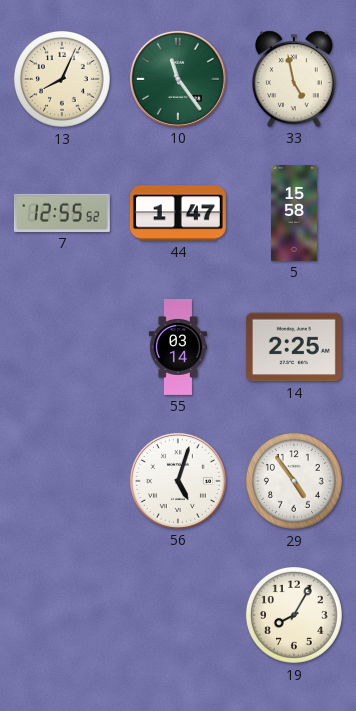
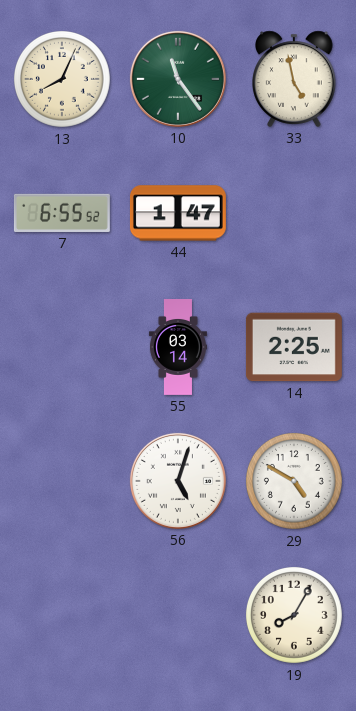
7: 12:55 -> 6:55 (62, 213)
5: 15:58 -> none (295, 213)
29: 4:54 -> 4:50 (294, 481)
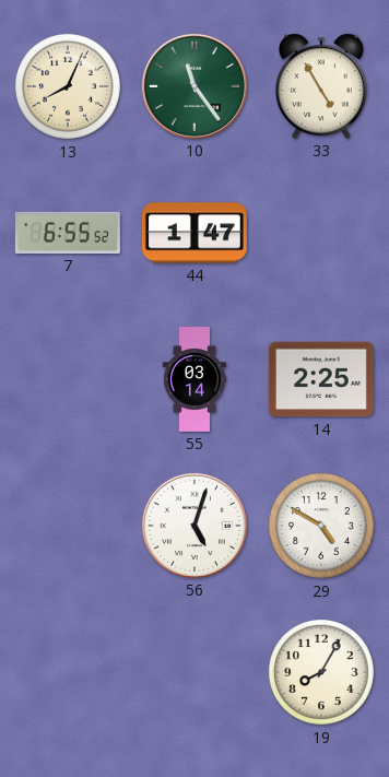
33: 4:58 -> 4:55 (321, 86)
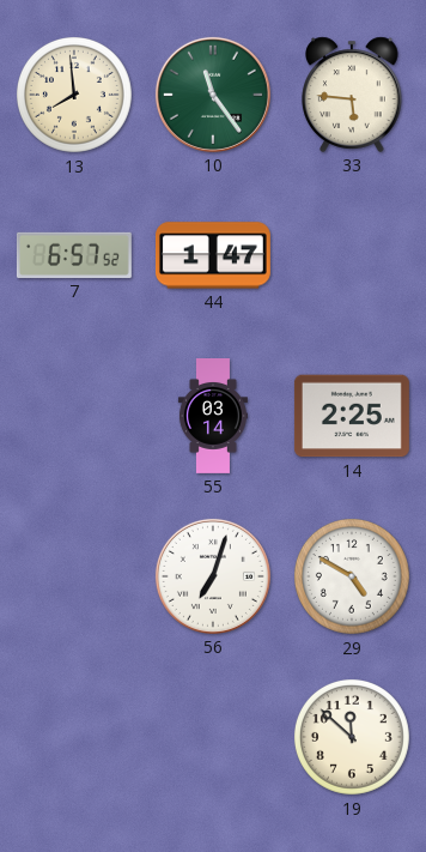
13: 8:04 -> 7:59 (74, 95)
33: 4:55 -> 5:46 (352, 95)
7: 6:55 -> 6:57 (74, 255)
56: 5:03 -> 7:03 (213, 576)
19: 8:05 -> 11:52 (352, 737)
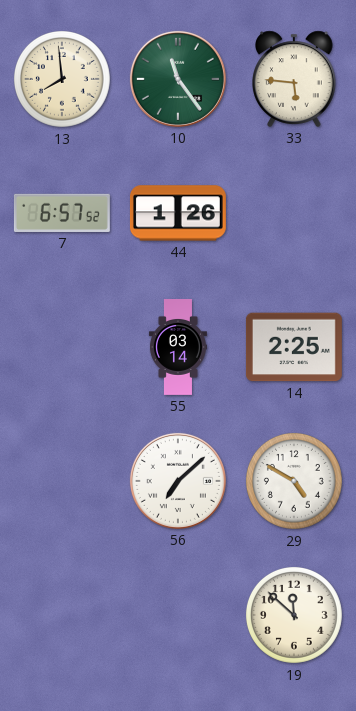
44: 1:47 -> 1:26 (178, 213)
56: 7:03 -> 7:08 (178, 481)
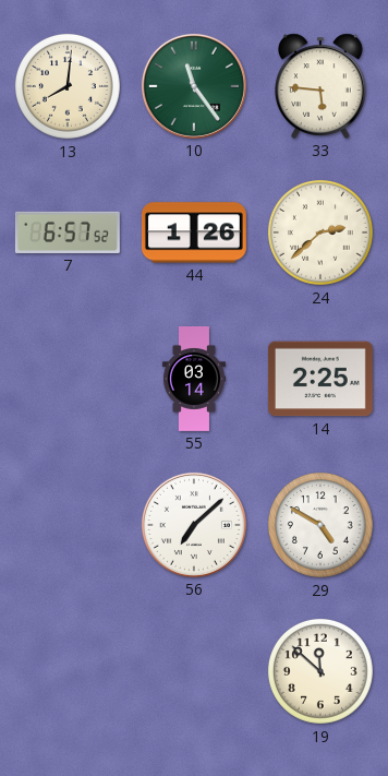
13: 7:59 -> 8:01 (68, 86)
24: none -> 2:38 (320, 232)
